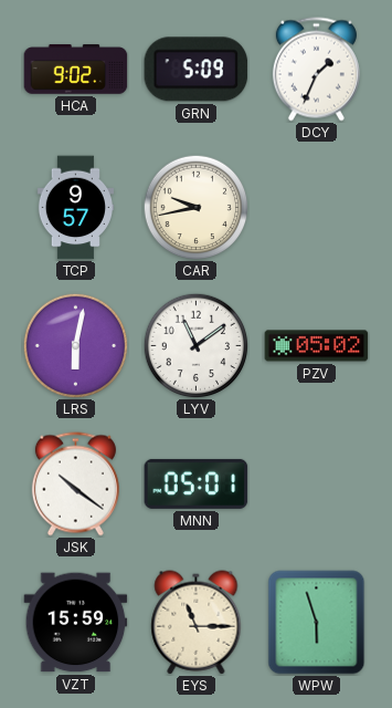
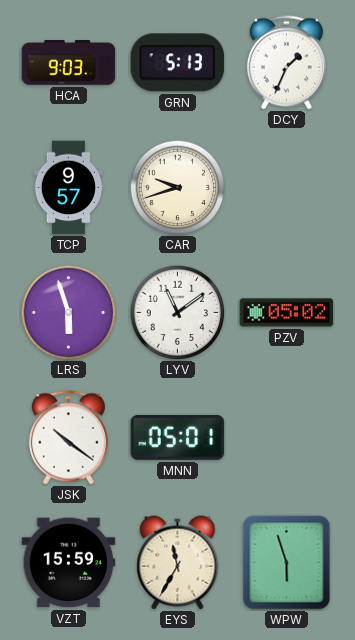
HCA: 9:02 -> 9:03 (69, 63)
GRN: 5:09 -> 5:13 (178, 63)
CAR: 9:43 -> 9:42 (177, 187)
LRS: 6:02 -> 5:57 (68, 312)
EYS: 11:15 -> 11:35 (178, 563)
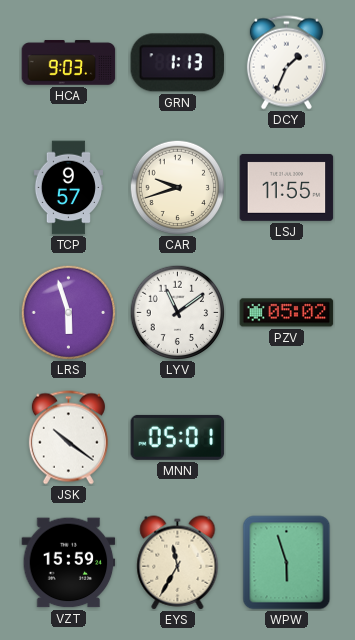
GRN: 5:13 -> 1:13 (178, 63)
LSJ: none -> 11:55 (287, 187)
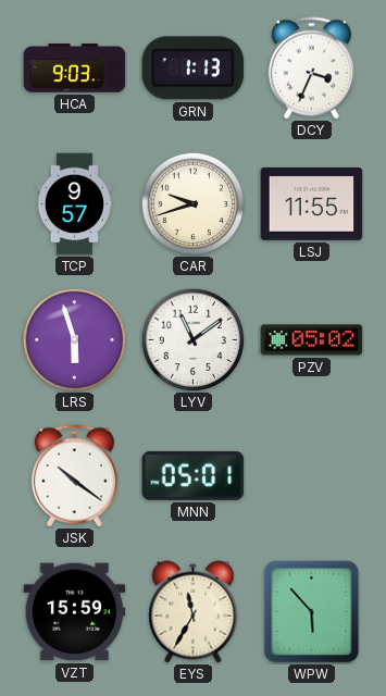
DCY: 1:34 -> 3:34 (311, 69)
WPW: 5:57 -> 5:53 (312, 612)
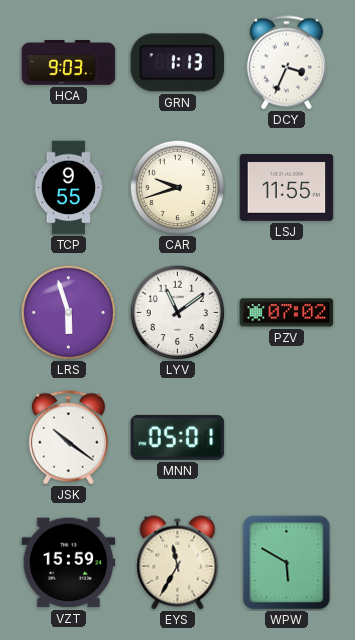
TCP: 9:57 -> 9:55 (68, 188)
PZV: 05:02 -> 07:02 (287, 313)
WPW: 5:53 -> 5:50 (287, 563)
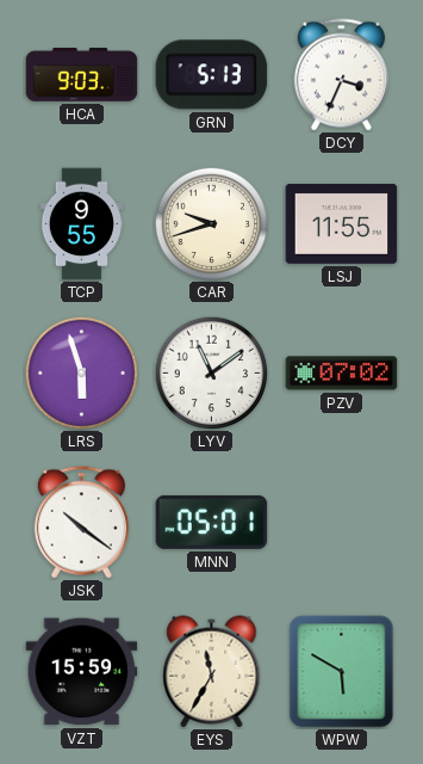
GRN: 1:13 -> 5:13 (212, 75)
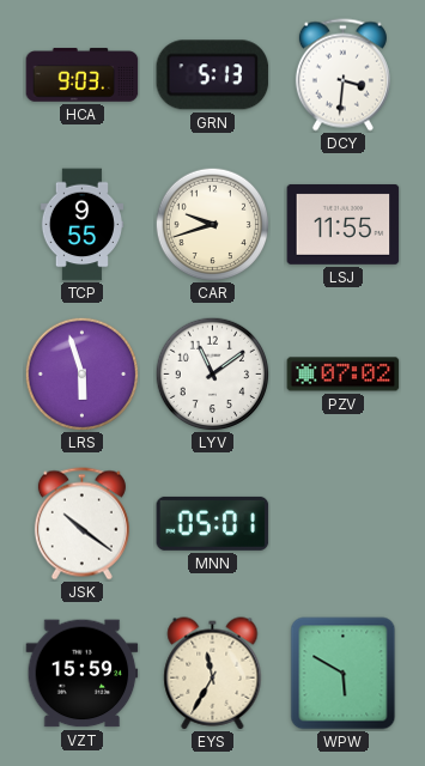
DCY: 3:34 -> 3:31 (342, 75)
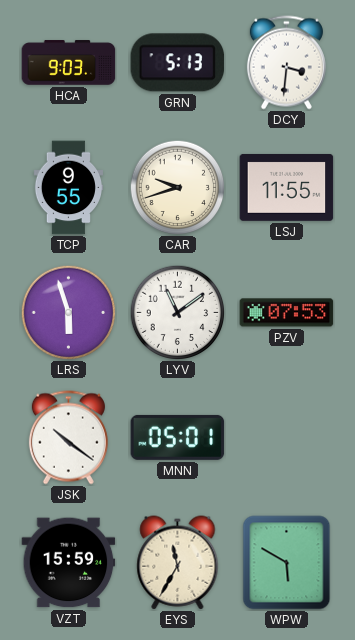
PZV: 07:02 -> 07:53 (287, 313)
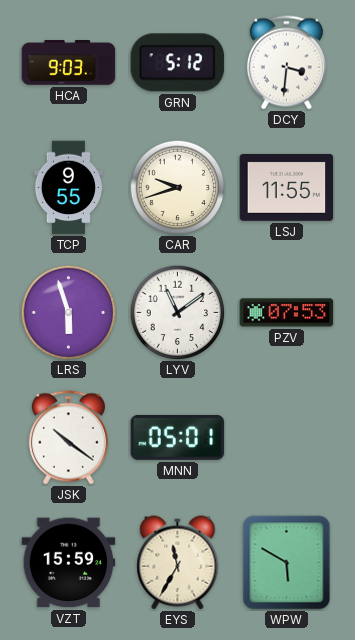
GRN: 5:13 -> 5:12 (178, 63)
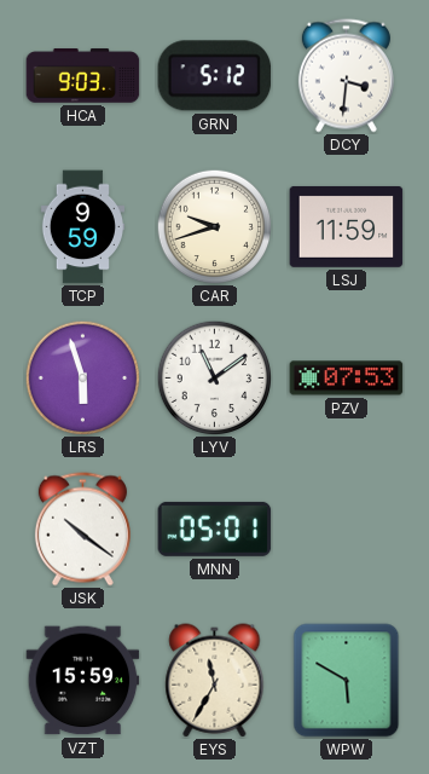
TCP: 9:55 -> 9:59 (82, 227)
LSJ: 11:55 -> 11:59 (347, 226)
